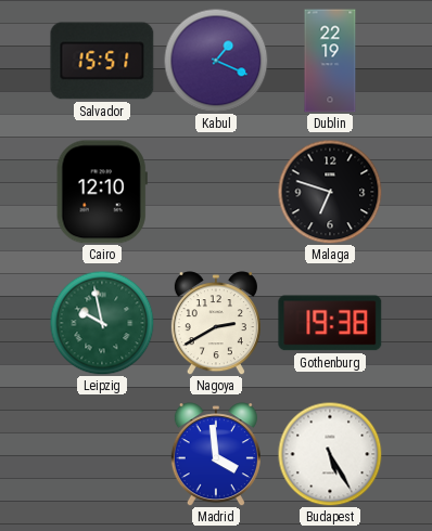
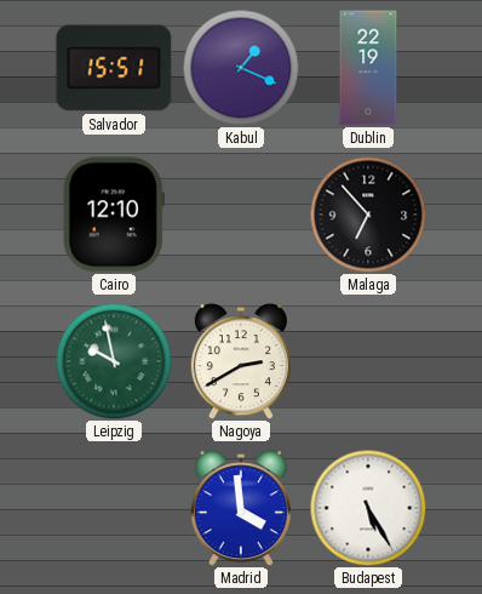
Malaga: 6:48 -> 6:53 (368, 215)
Gothenburg: 19:38 -> none (330, 323)
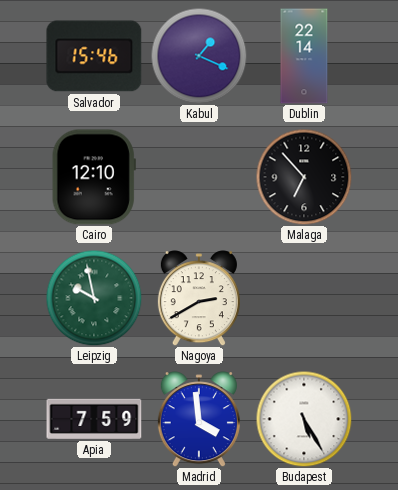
Salvador: 15:51 -> 15:46 (94, 56)
Dublin: 22:19 -> 22:14 (304, 56)
Apia: none -> 7:59 (94, 419)
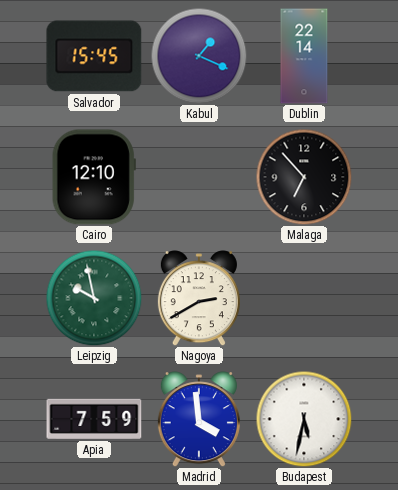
Salvador: 15:46 -> 15:45 (94, 56)
Budapest: 5:25 -> 5:32 (304, 419)
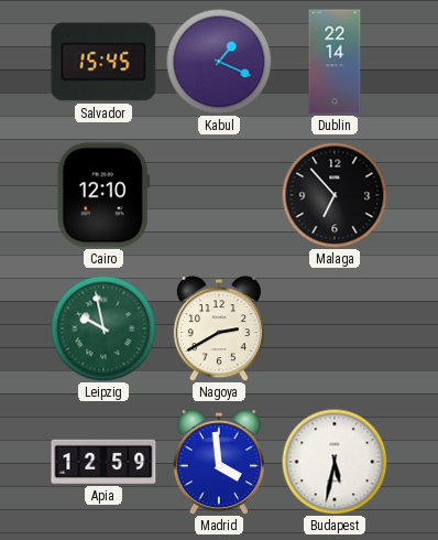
Apia: 7:59 -> 12:59 (103, 462)
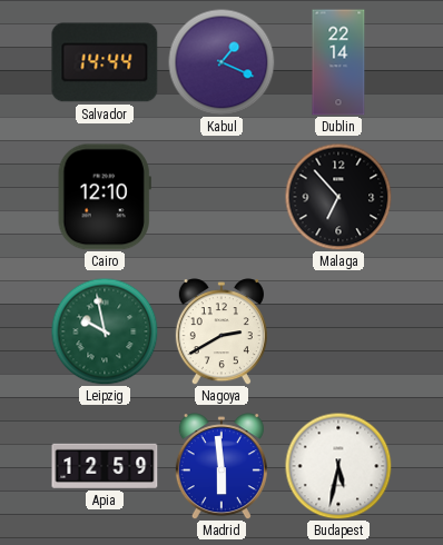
Salvador: 15:45 -> 14:44 (105, 62)
Madrid: 3:59 -> 5:59 (221, 466)
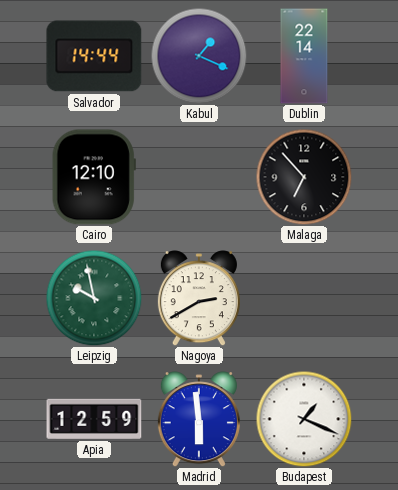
Budapest: 5:32 -> 1:19 (304, 419)
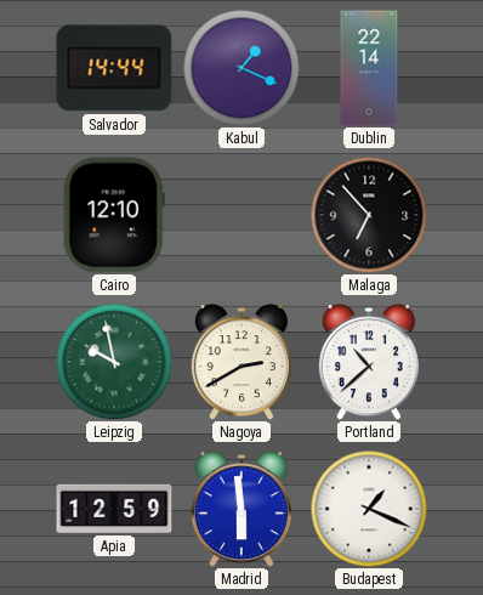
Portland: none -> 10:38 (369, 362)
